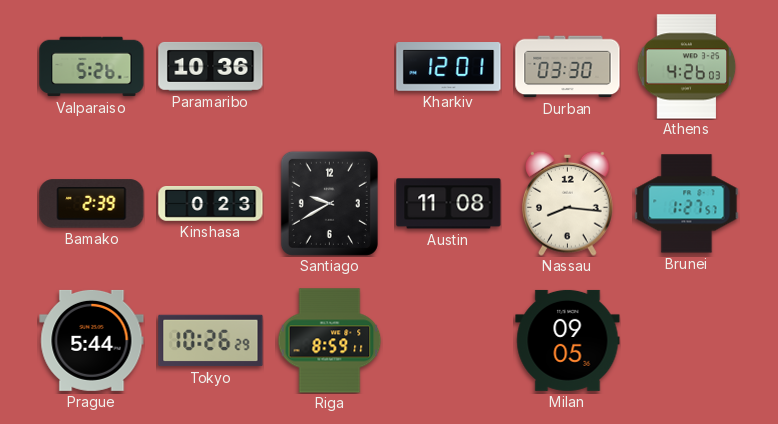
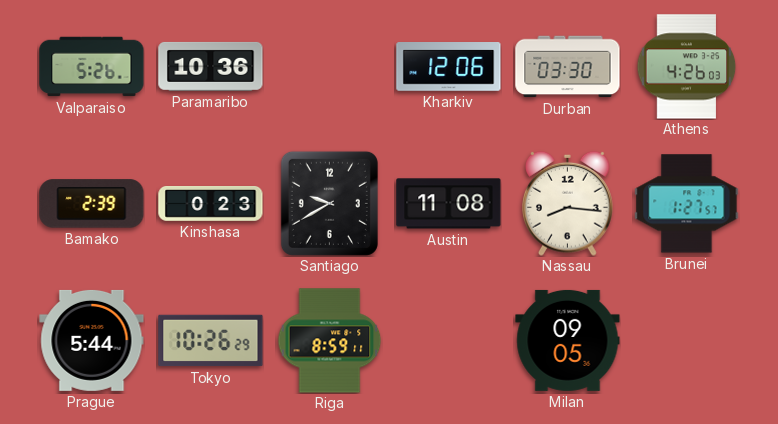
Kharkiv: 12:01 -> 12:06 (449, 67)
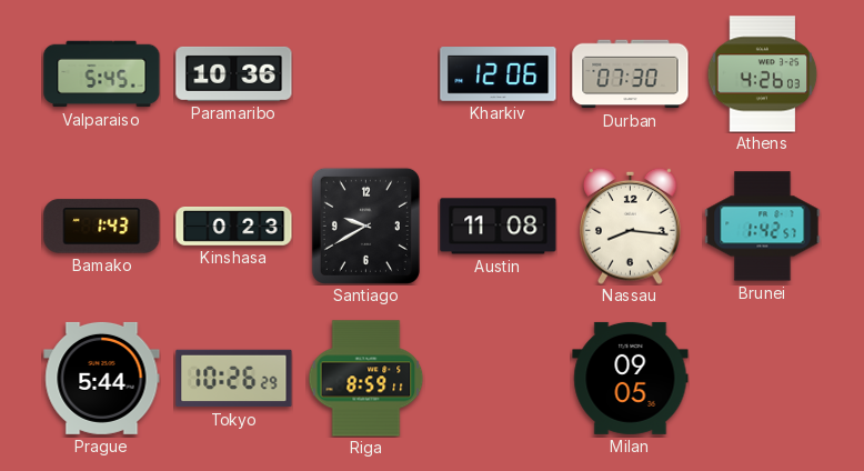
Valparaiso: 5:26 -> 5:45 (102, 74)
Durban: 03:30 -> 07:30 (631, 74)
Bamako: 2:39 -> 1:43 (102, 227)
Brunei: 1:27 -> 1:42 (763, 227)
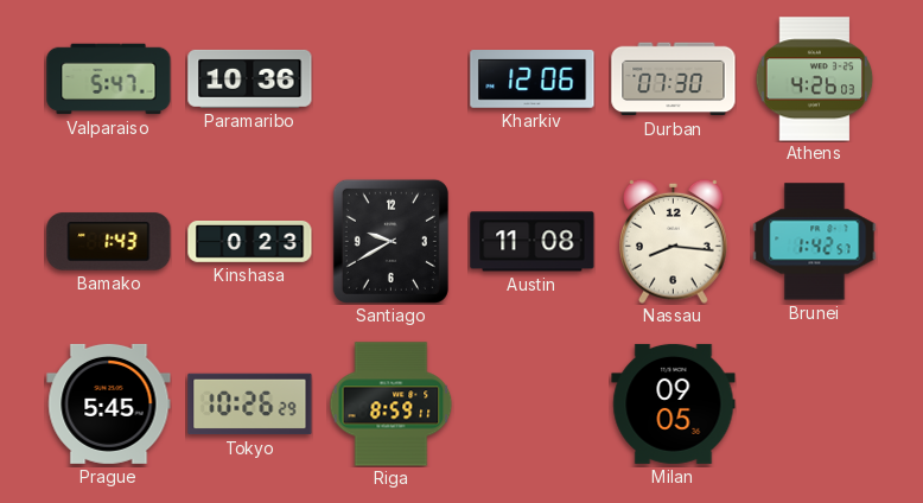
Valparaiso: 5:45 -> 5:47 (109, 79)
Prague: 5:44 -> 5:45 (109, 403)
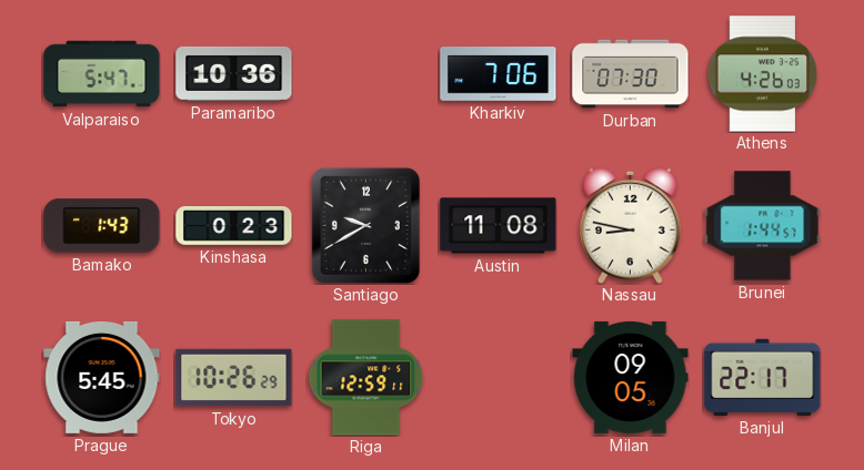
Kharkiv: 12:06 -> 7:06 (499, 74)
Nassau: 8:16 -> 8:47 (631, 225)
Brunei: 1:42 -> 1:44 (763, 226)
Riga: 8:59 -> 12:59 (366, 378)
Banjul: none -> 22:17 (763, 377)
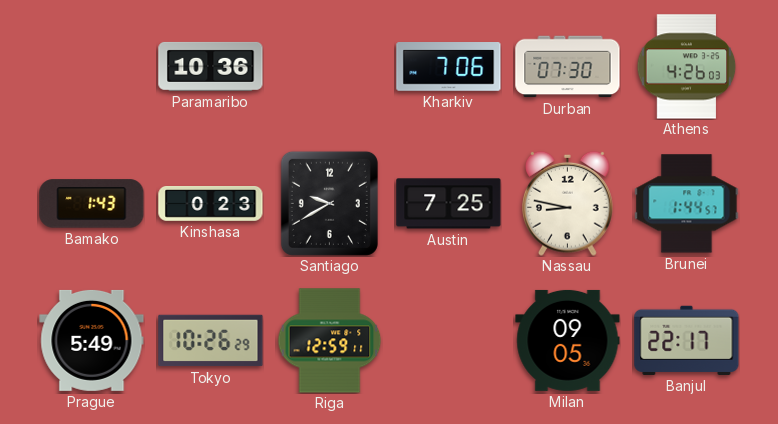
Valparaiso: 5:47 -> none (102, 74)
Austin: 11:08 -> 7:25 (449, 204)
Prague: 5:45 -> 5:49 (92, 340)
